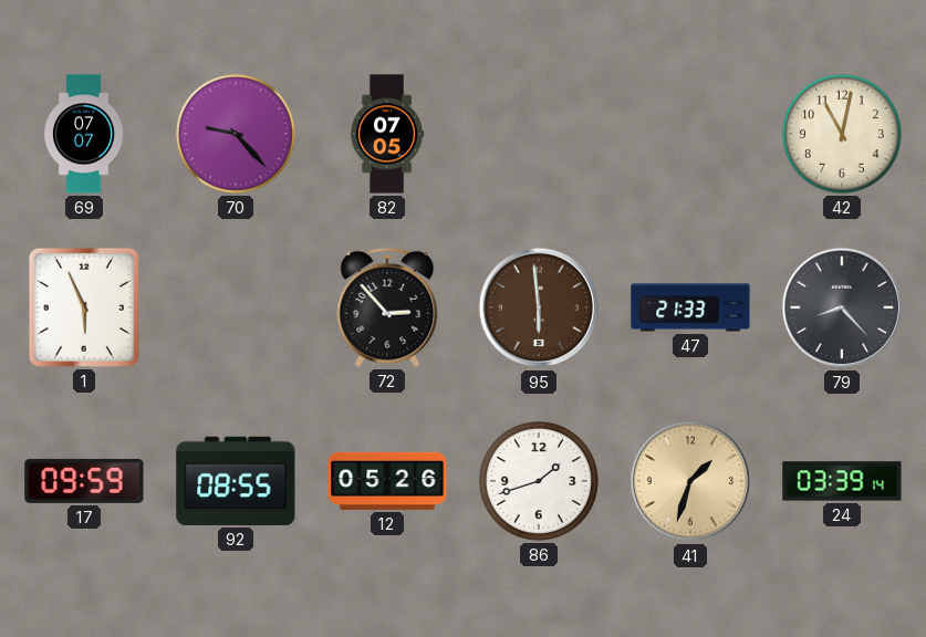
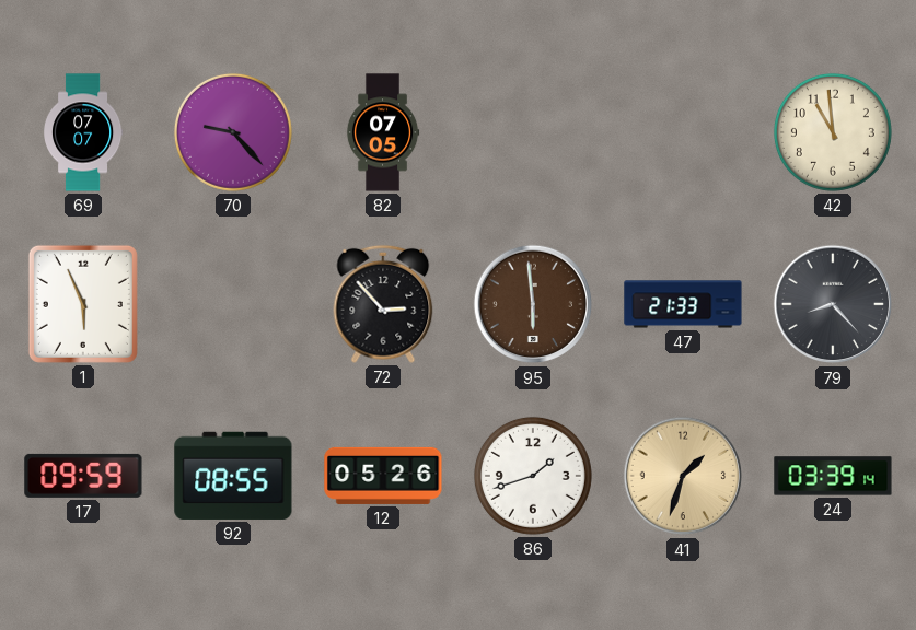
42: 11:02 -> 10:59 (833, 132)
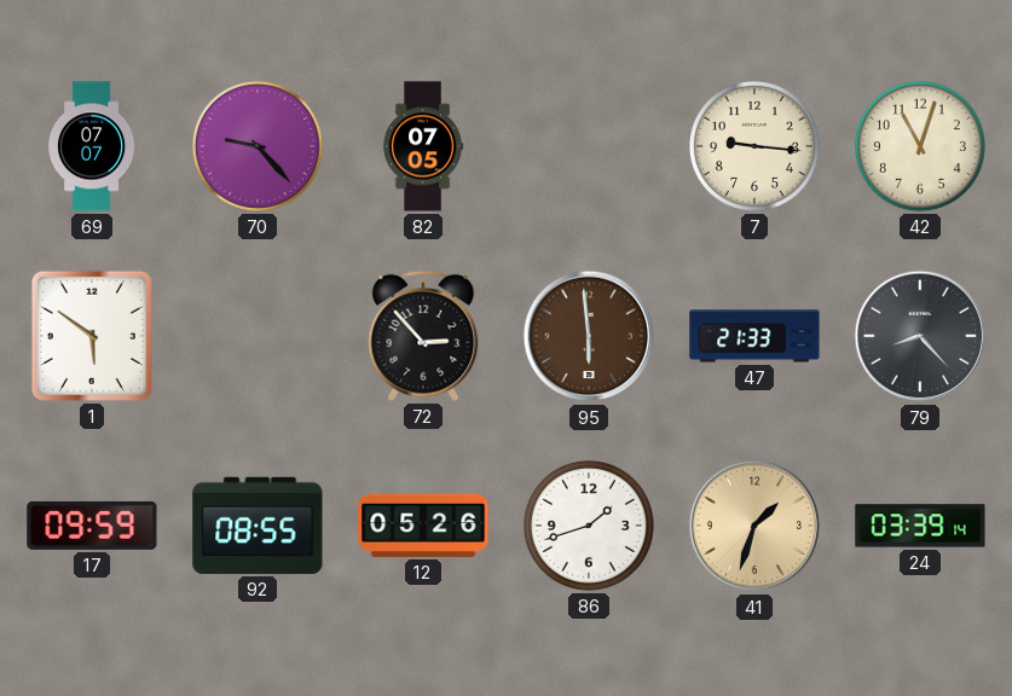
7: none -> 9:16 (754, 146)
42: 10:59 -> 11:03 (920, 146)
1: 5:56 -> 5:51 (92, 336)
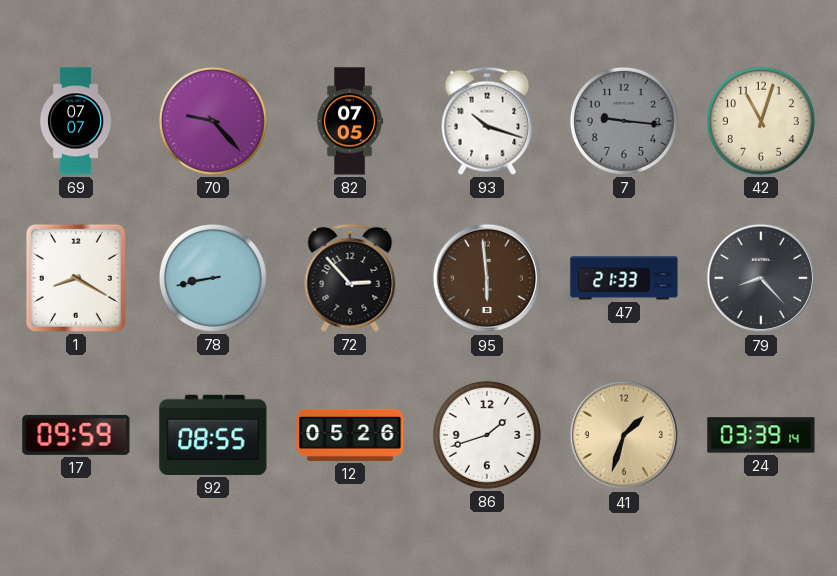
93: none -> 10:18 (487, 121)
7 dial: cream -> grey (624, 121)
1: 5:51 -> 8:20 (76, 278)
78: none -> 8:43 (213, 278)
